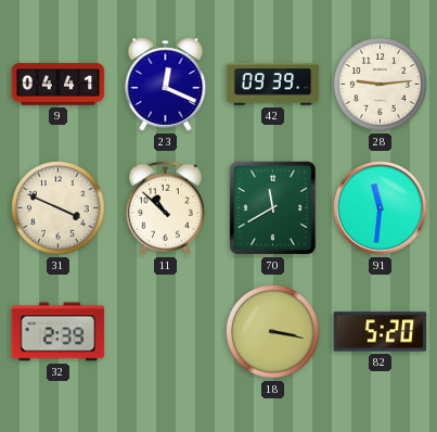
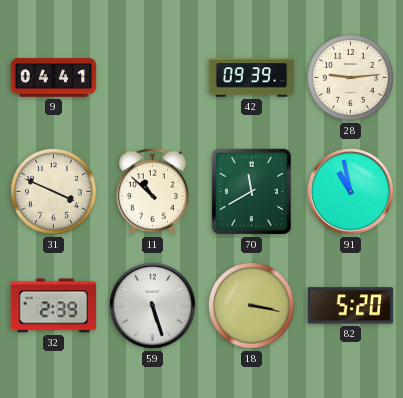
23: 12:19 -> none (166, 85)
91: 11:31 -> 10:58 (351, 192)
59: none -> 5:27 (153, 306)
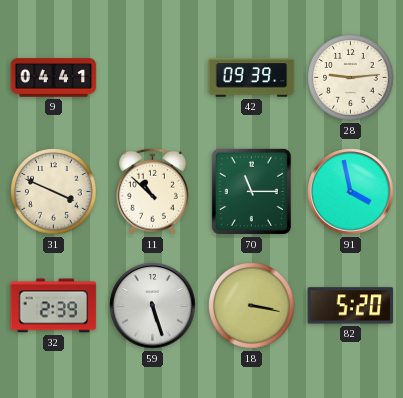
70: 11:40 -> 11:15 (251, 191)
91: 10:58 -> 3:58 (351, 192)
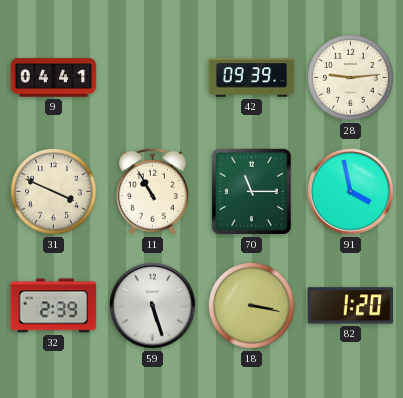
11: 10:52 -> 10:55 (152, 191)
82: 5:20 -> 1:20 (351, 306)
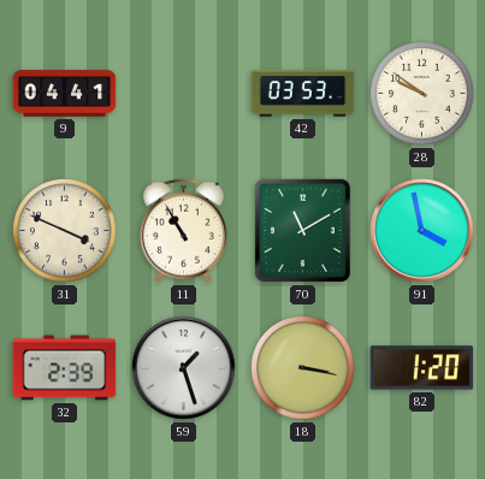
42: 09:39 -> 03:53 (303, 94)
28: 9:14 -> 9:51 (422, 94)
70: 11:15 -> 11:10 (302, 230)
59: 5:27 -> 1:27 (184, 368)
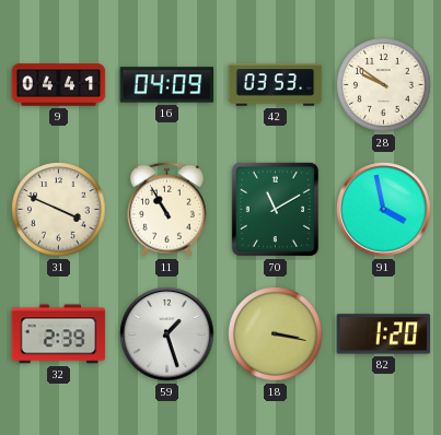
16: none -> 04:09 (167, 85)
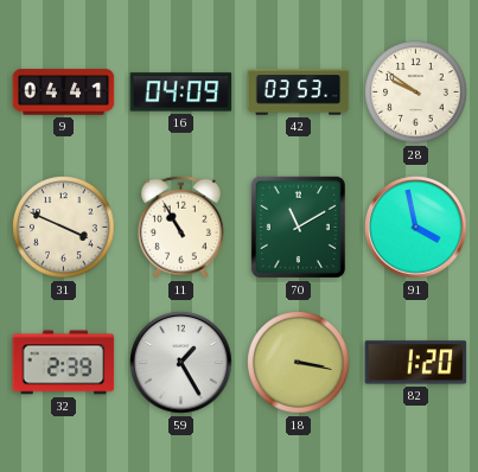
59: 1:27 -> 1:25 (181, 363)
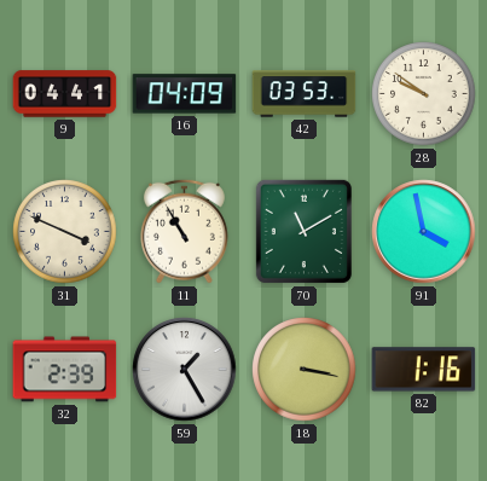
82: 1:20 -> 1:16 (424, 370)
